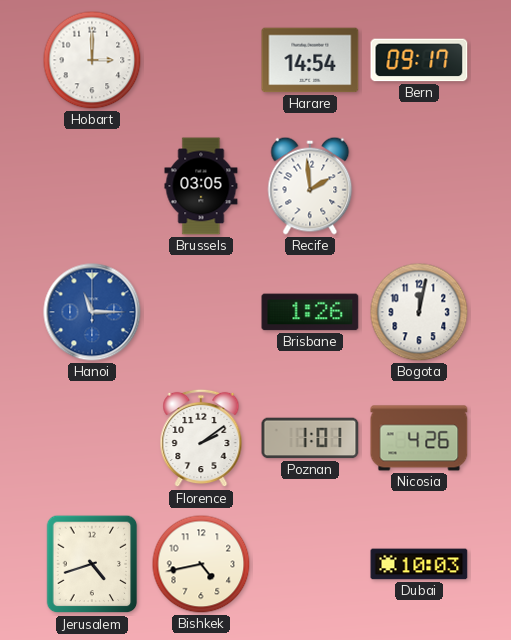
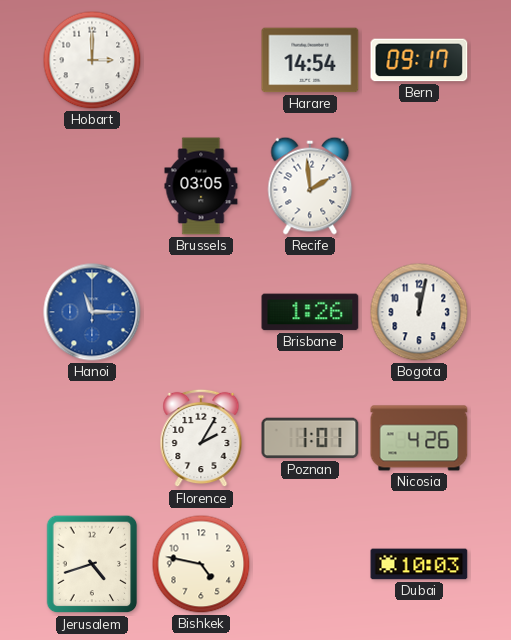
Florence: 2:09 -> 2:05 (201, 438)
Bishkek: 4:43 -> 4:47 (201, 564)
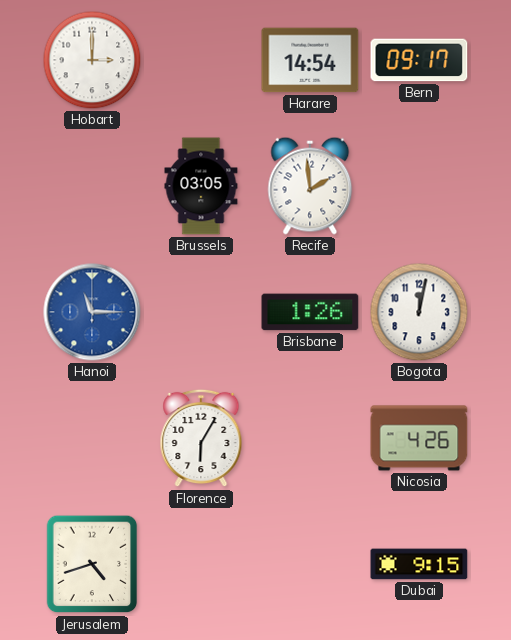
Florence: 2:05 -> 6:05 (201, 438)
Poznan: 1:01 -> none (310, 438)
Bishkek: 4:47 -> none (201, 564)
Dubai: 10:03 -> 9:15 (419, 564)
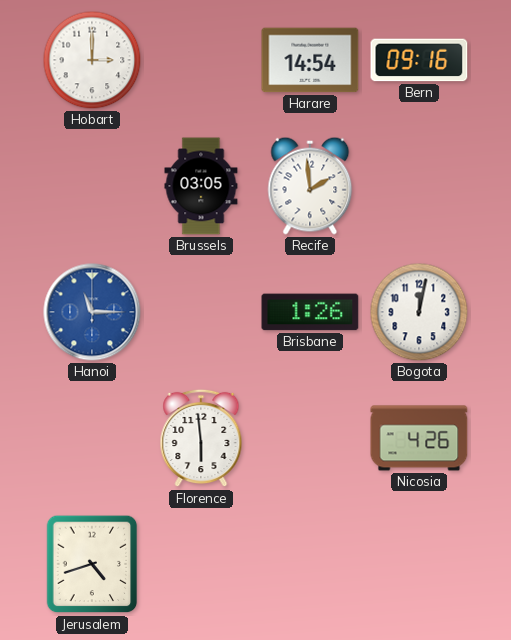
Bern: 09:17 -> 09:16 (419, 60)
Florence: 6:05 -> 5:59 (201, 438)
Dubai: 9:15 -> none (419, 564)
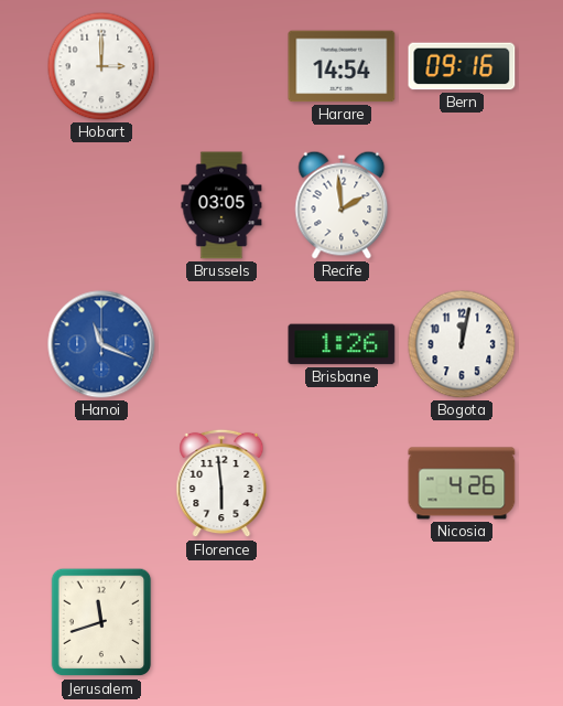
Hanoi: 11:15 -> 11:19 (101, 344)
Jerusalem: 4:42 -> 11:42 (101, 622)
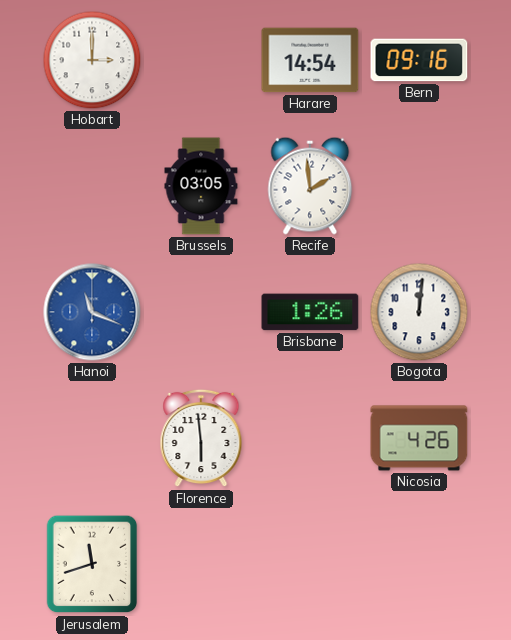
Bogota: 12:02 -> 12:01 (419, 312)
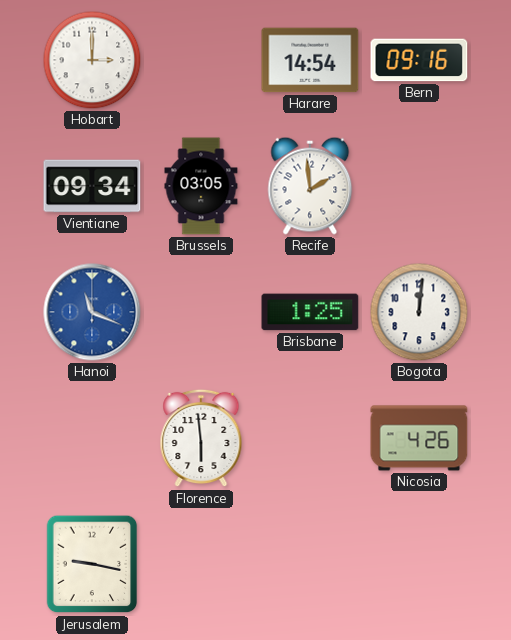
Vientiane: none -> 09:34 (92, 186)
Brisbane: 1:26 -> 1:25 (310, 312)
Jerusalem: 11:42 -> 9:17 (92, 564)
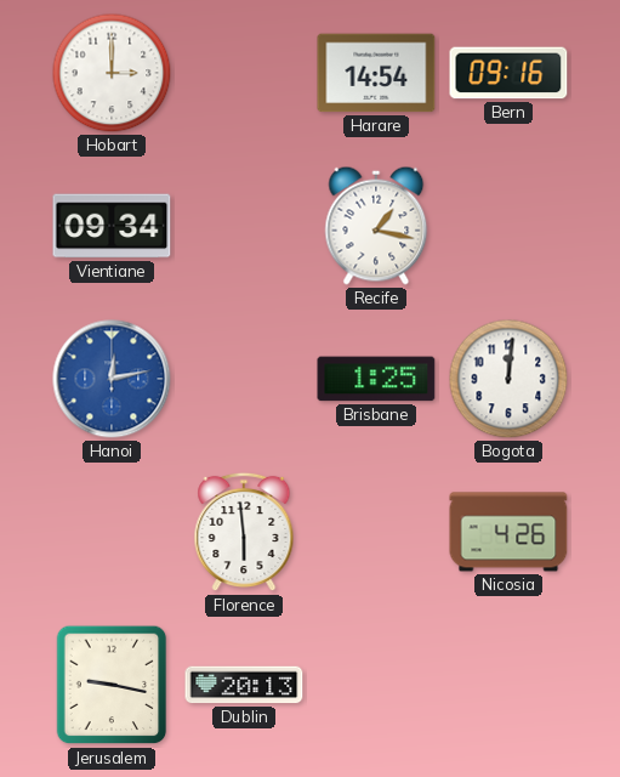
Brussels: 03:05 -> none (201, 186)
Recife: 1:59 -> 1:17 (376, 226)
Hanoi: 11:19 -> 12:13 (112, 379)
Dublin: none -> 20:13 (244, 685)
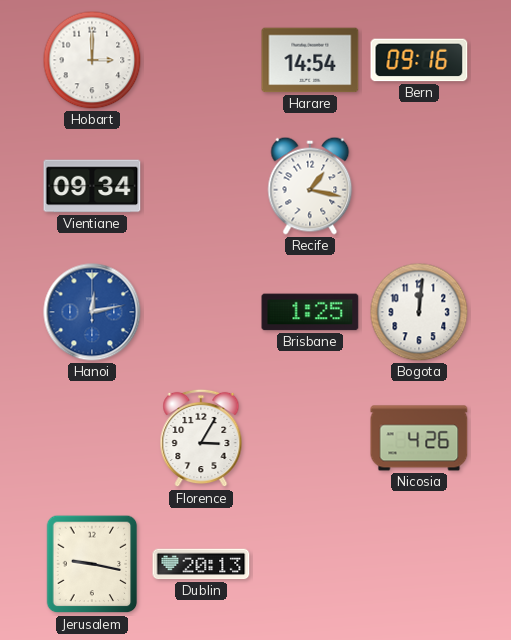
Florence: 5:59 -> 3:05 (201, 438)
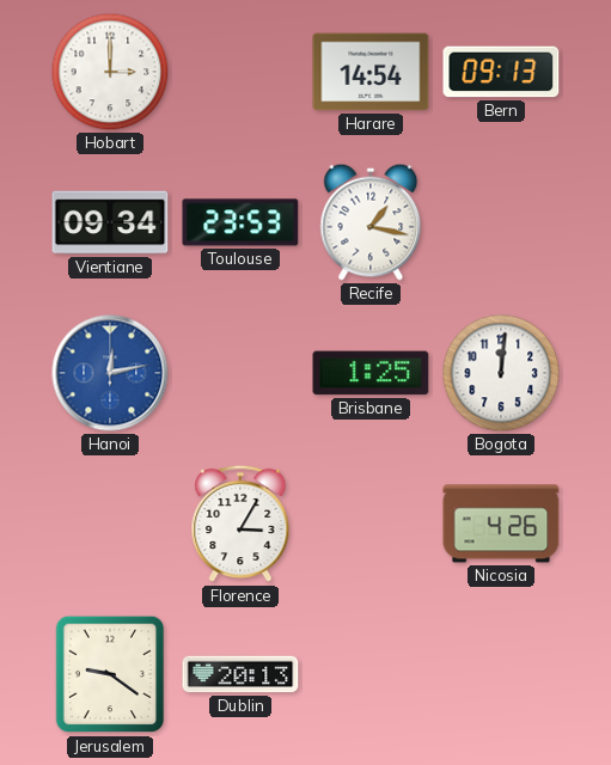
Bern: 09:16 -> 09:13 (501, 72)
Toulouse: none -> 23:53 (240, 222)
Jerusalem: 9:17 -> 9:21 (110, 674)
